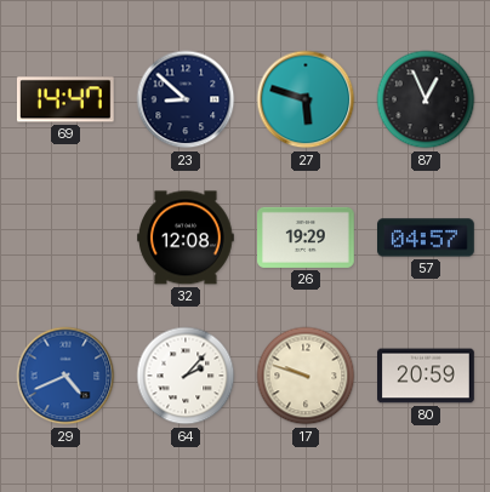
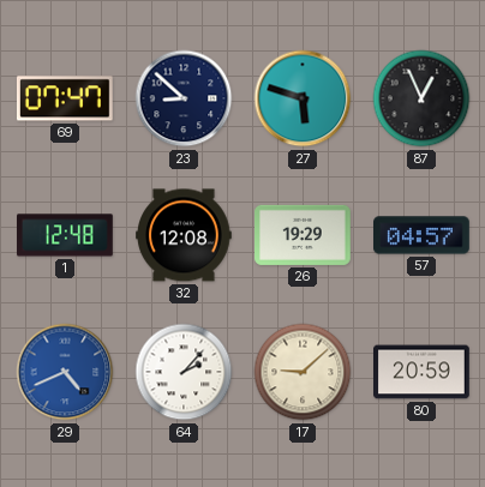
69: 14:47 -> 07:47 (65, 98)
1: none -> 12:48 (66, 235)
17: 9:48 -> 9:08 (303, 372)
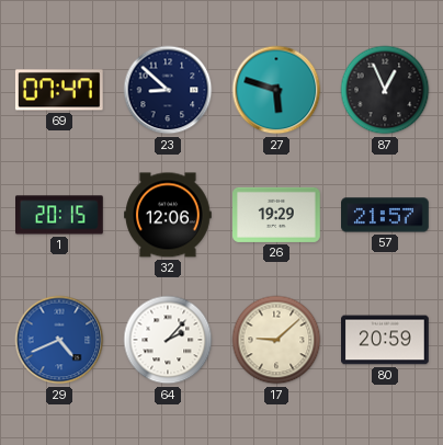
1: 12:48 -> 20:15 (60, 215)
32: 12:08 -> 12:06 (169, 215)
57: 04:57 -> 21:57 (386, 215)
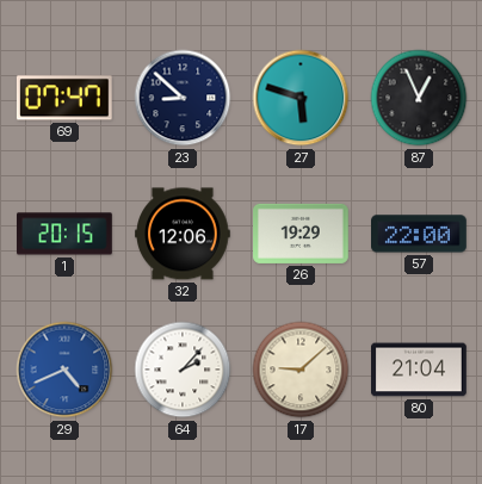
57: 21:57 -> 22:00 (420, 234)
80: 20:59 -> 21:04 (420, 370)
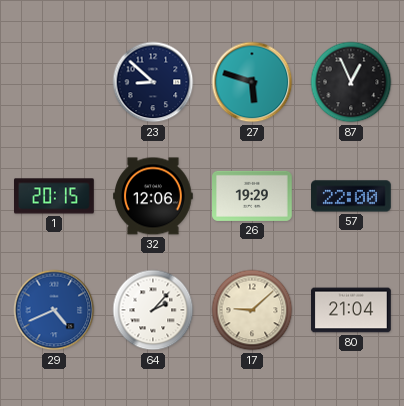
69: 07:47 -> none (64, 98)
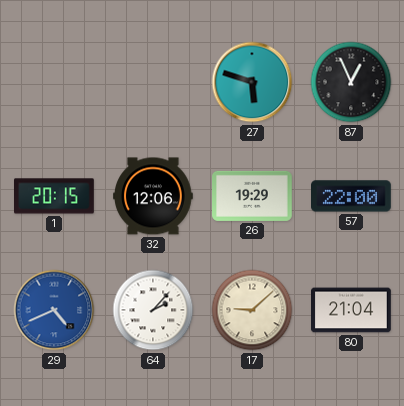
23: 8:52 -> none (153, 82)
